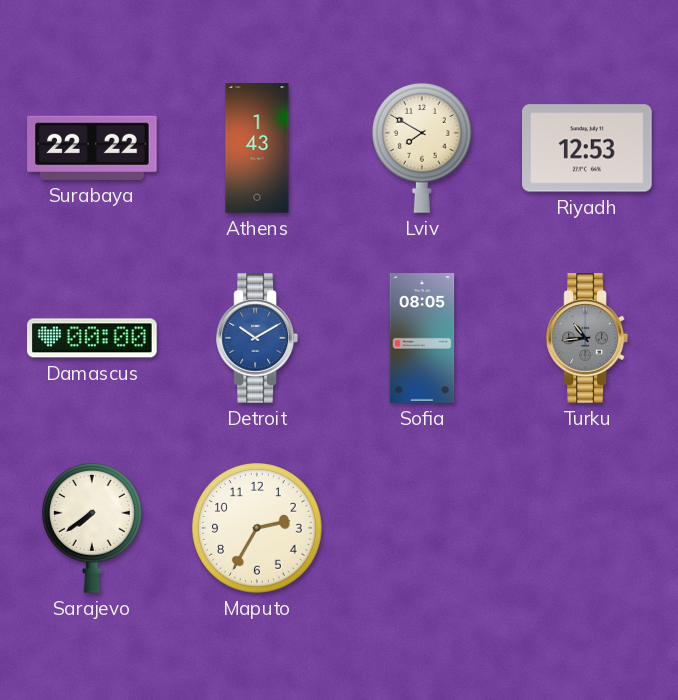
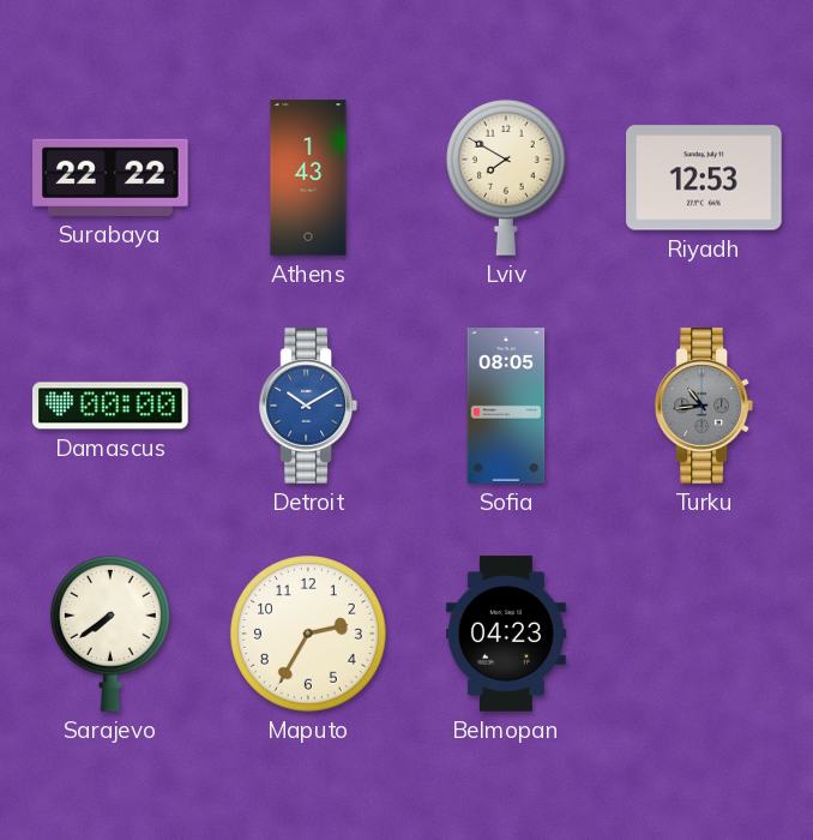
Belmopan: none -> 04:23 (506, 634)
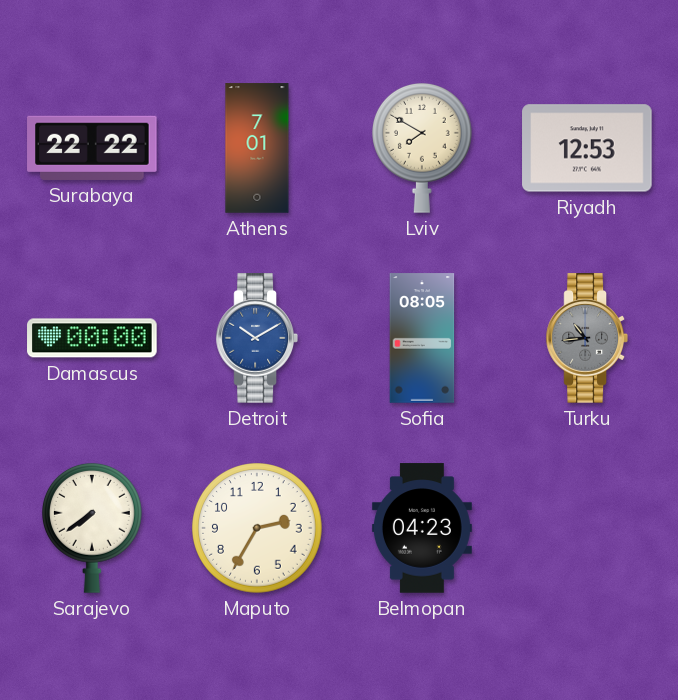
Athens: 1:43 -> 7:01 (257, 148)
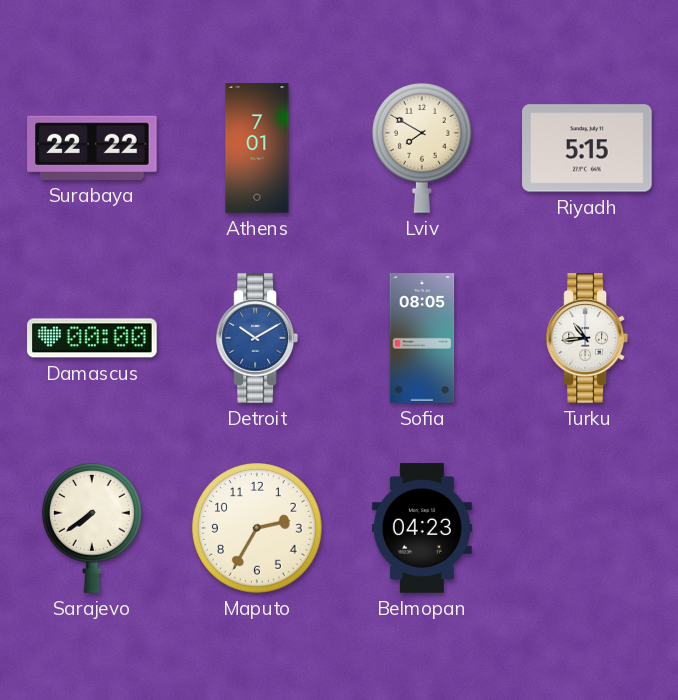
Riyadh: 12:53 -> 5:15 (587, 148)
Turku dial: grey -> white (587, 338)
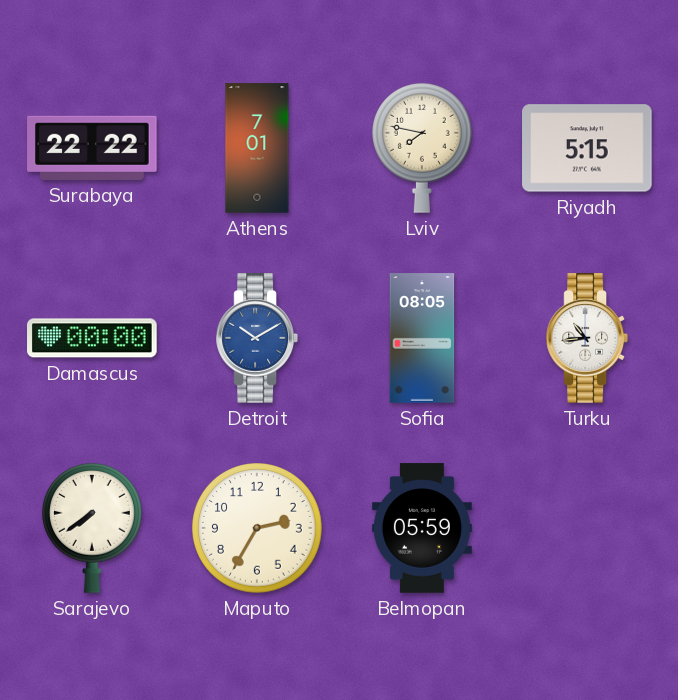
Lviv: 7:50 -> 7:47 (422, 148)
Belmopan: 04:23 -> 05:59 (422, 528)
